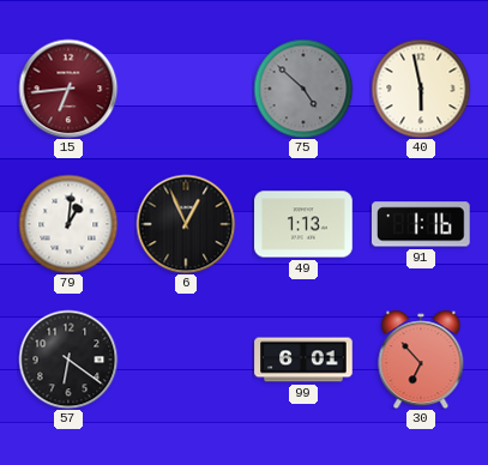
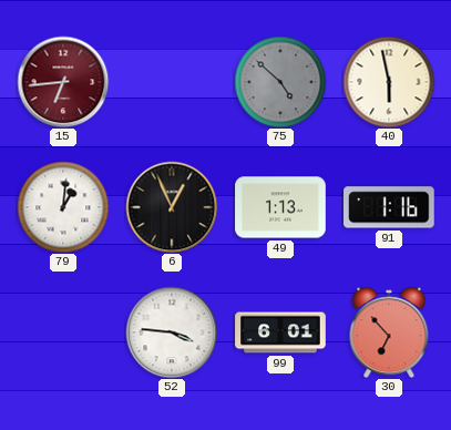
57: 6:21 -> none (68, 360)
52: none -> 3:46 (172, 332)
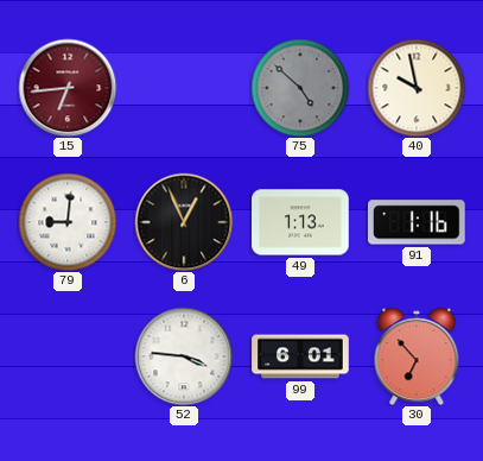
40: 5:58 -> 9:58 (417, 88)
79: 1:01 -> 9:01 (68, 222)
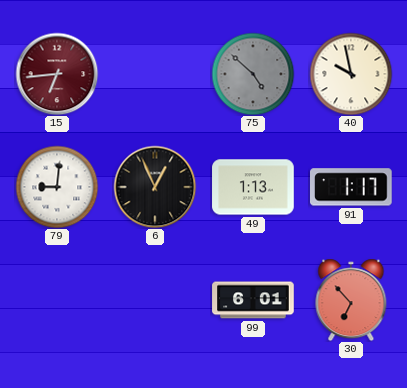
91: 1:16 -> 1:17 (352, 187)
52: 3:46 -> none (184, 356)
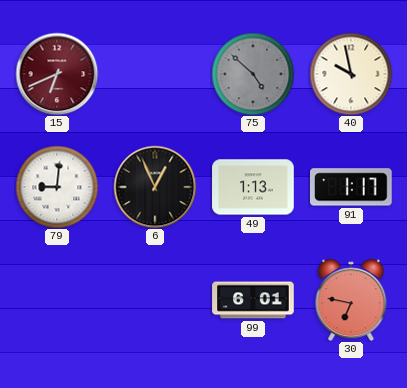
15: 6:44 -> 6:41 (57, 74)
30: 6:53 -> 6:47 (351, 300)
